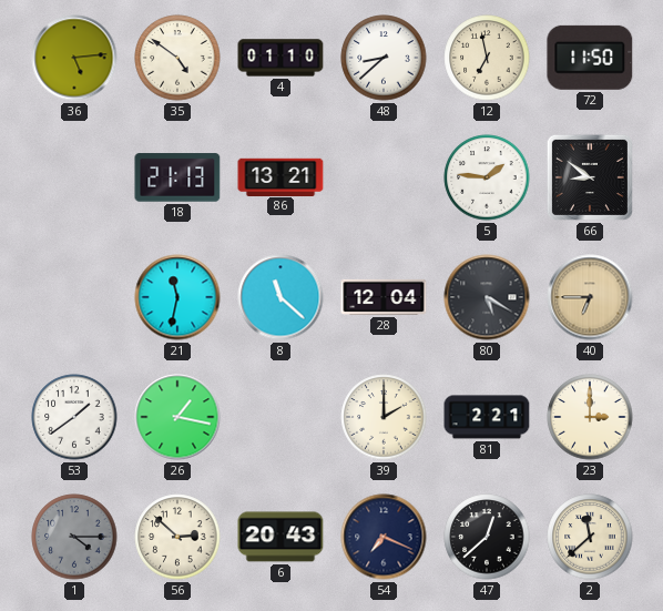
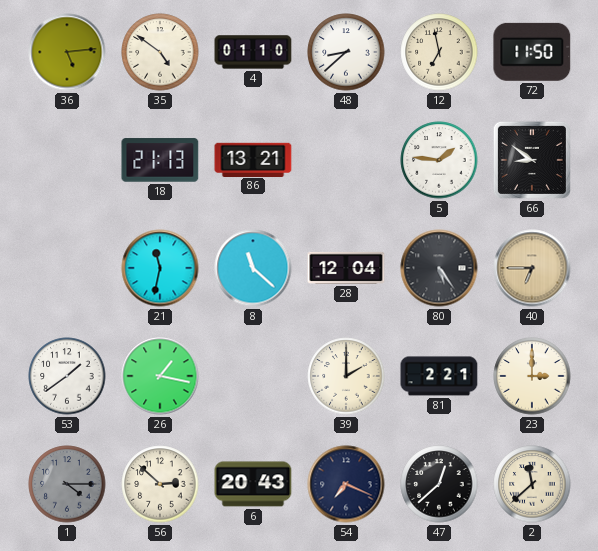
80: 5:20 -> 5:24 (439, 268)
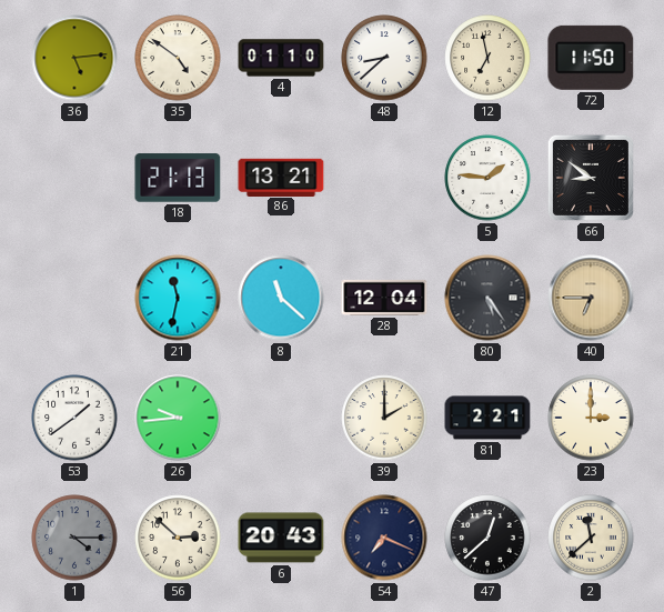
26: 1:17 -> 9:44 (178, 418)
